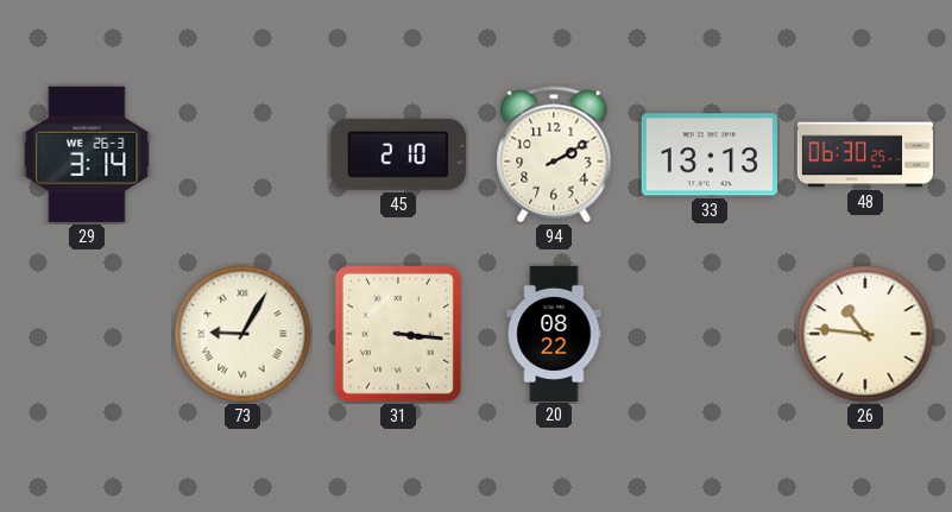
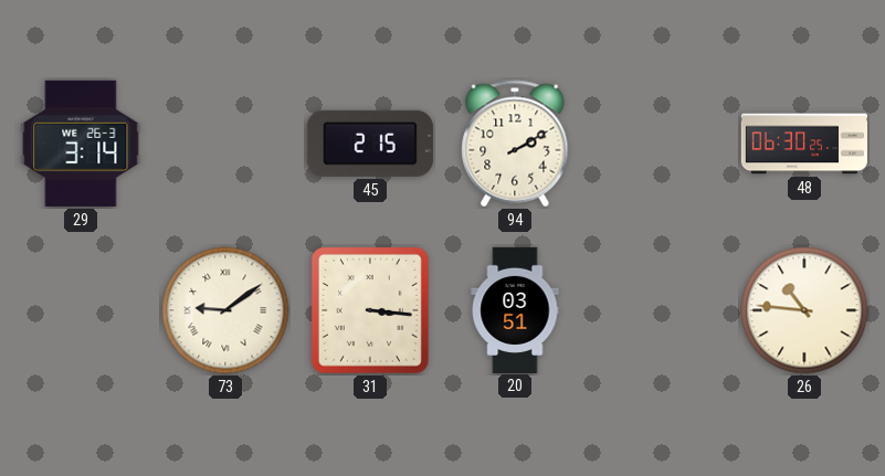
45: 2:10 -> 2:15 (370, 144)
33: 13:13 -> none (710, 154)
73: 9:05 -> 9:09 (225, 310)
20: 08:22 -> 03:51 (515, 309)
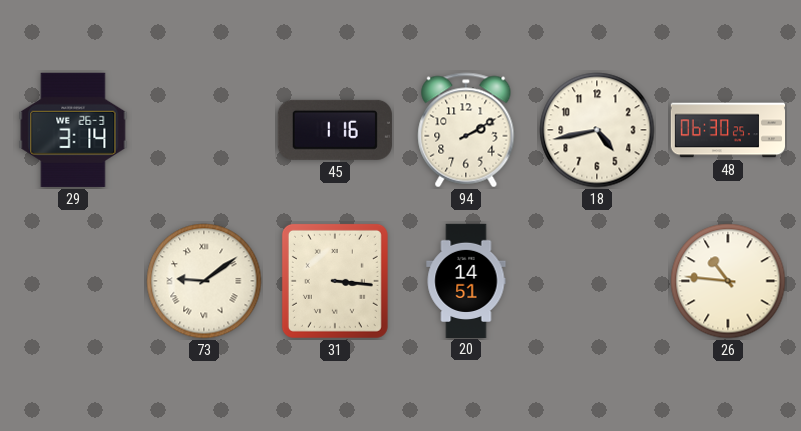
45: 2:15 -> 1:16 (335, 130)
18: none -> 4:43 (597, 130)
20: 03:51 -> 14:51 (466, 280)
